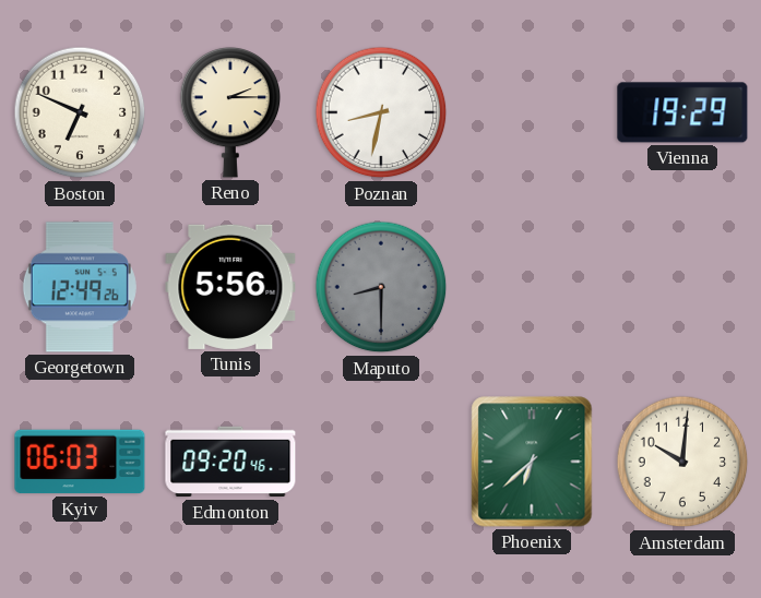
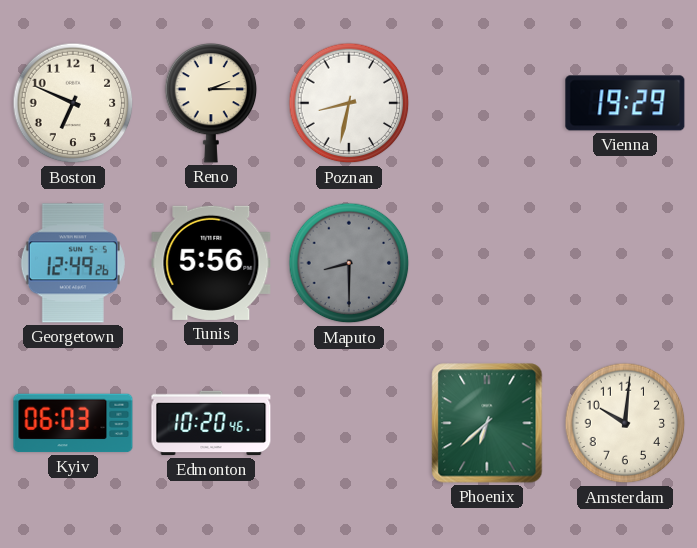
Edmonton: 09:20 -> 10:20 (211, 423)
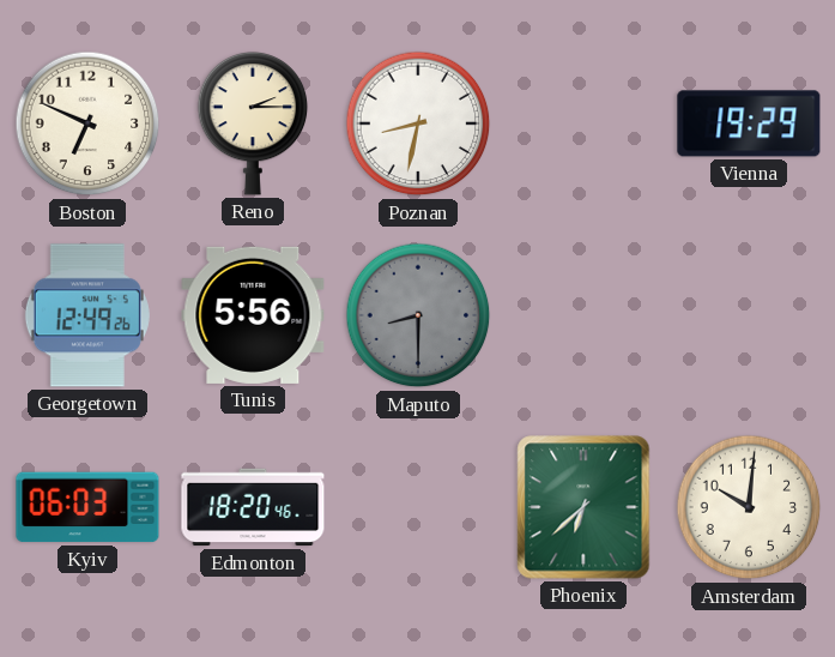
Edmonton: 10:20 -> 18:20 (253, 507)
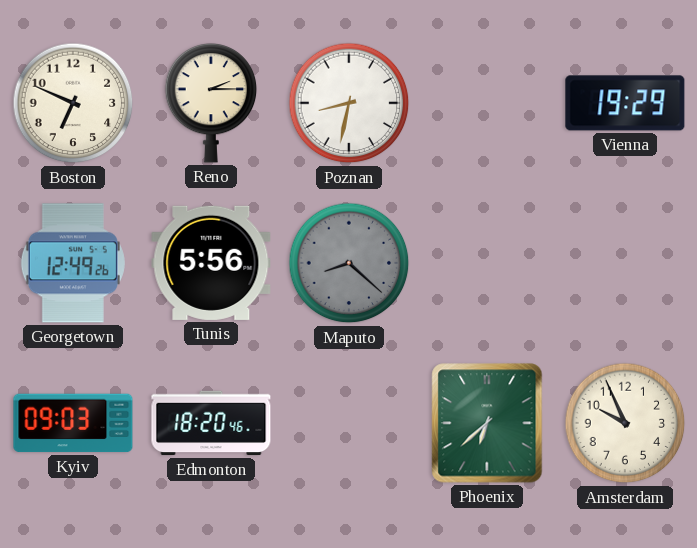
Maputo: 8:30 -> 8:22 (349, 263)
Kyiv: 06:03 -> 09:03 (73, 423)
Amsterdam: 10:01 -> 9:56 (625, 423)
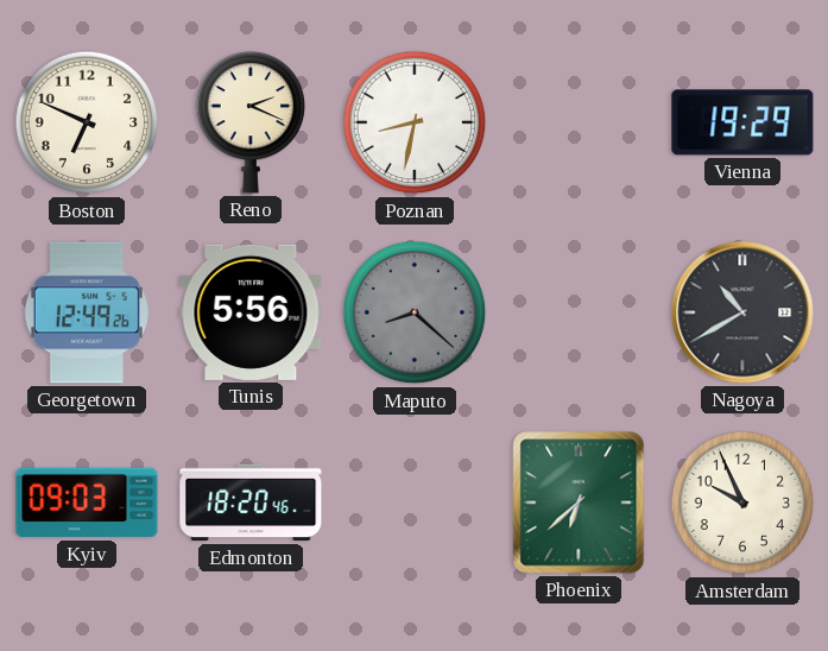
Reno: 2:15 -> 2:19 (251, 122)
Nagoya: none -> 10:40 (742, 312)
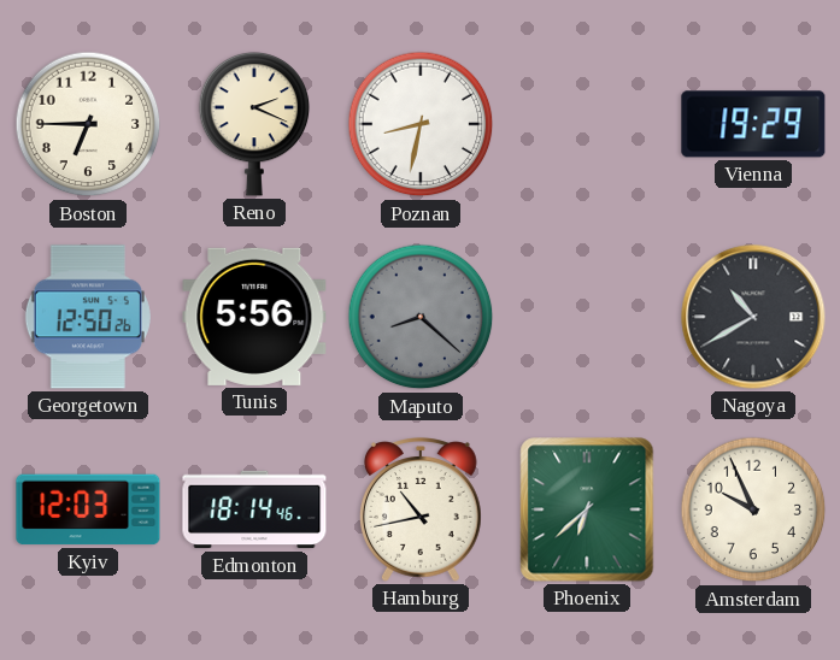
Boston: 6:49 -> 6:45 (88, 124)
Georgetown: 12:49 -> 12:50 (88, 317)
Kyiv: 09:03 -> 12:03 (88, 509)
Edmonton: 18:20 -> 18:14 (254, 509)
Hamburg: none -> 10:43 (422, 509)
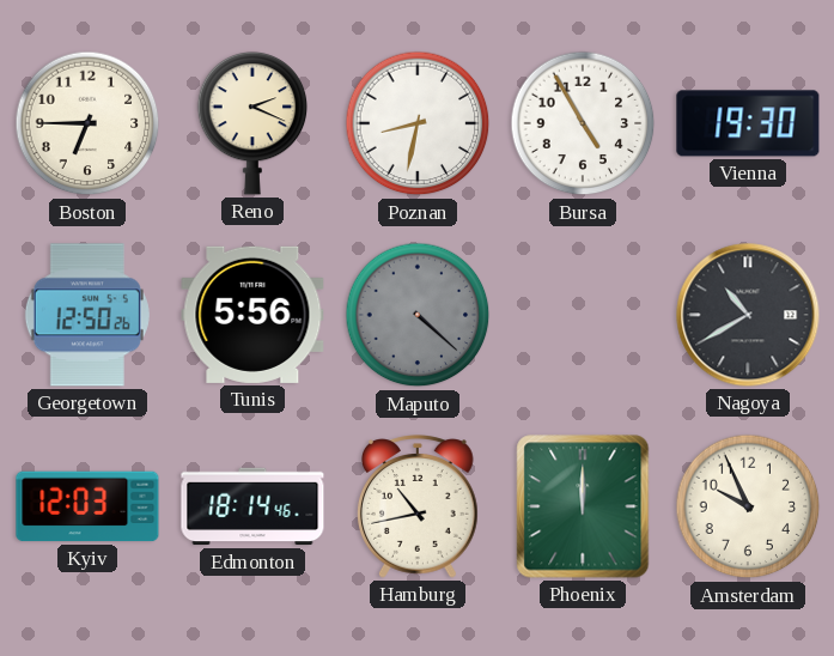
Bursa: none -> 4:55 (583, 123)
Vienna: 19:29 -> 19:30 (748, 123)
Maputo: 8:22 -> 4:22 (418, 315)
Phoenix: 6:38 -> 12:00 (583, 506)
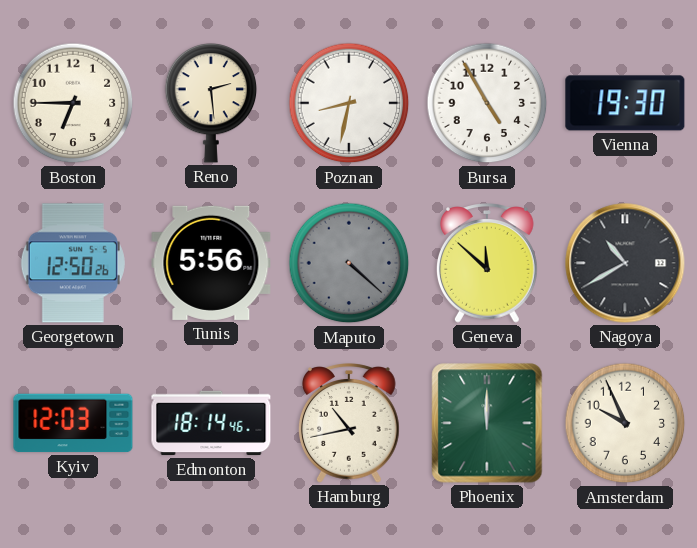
Reno: 2:19 -> 2:29 (211, 103)
Geneva: none -> 11:52 (488, 263)
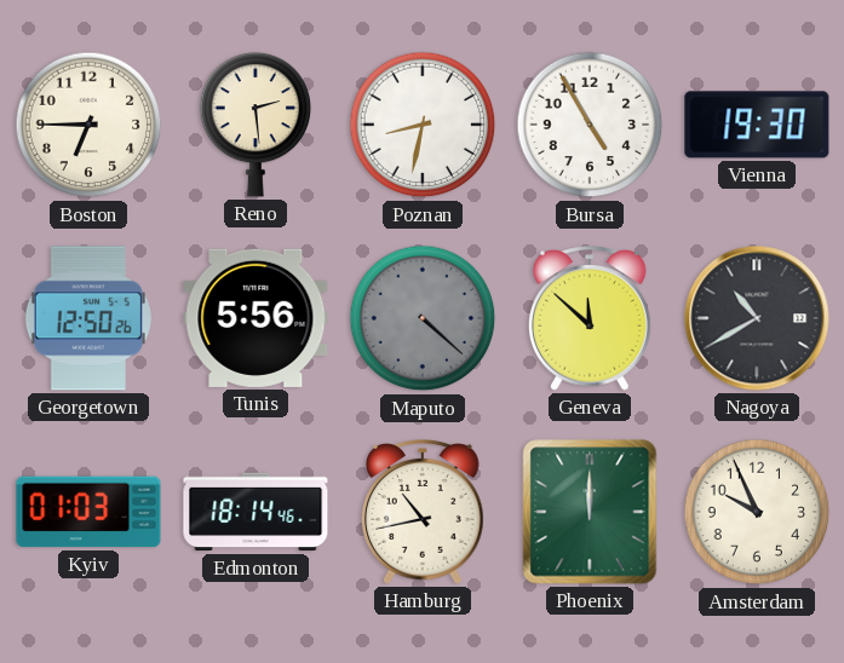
Kyiv: 12:03 -> 01:03 (88, 512)
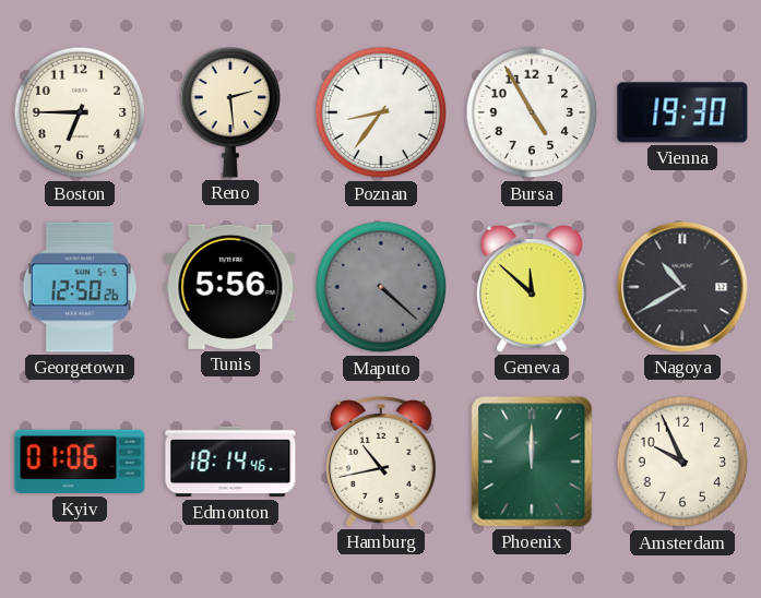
Poznan: 8:32 -> 8:36 (381, 112)
Kyiv: 01:03 -> 01:06 (80, 462)
